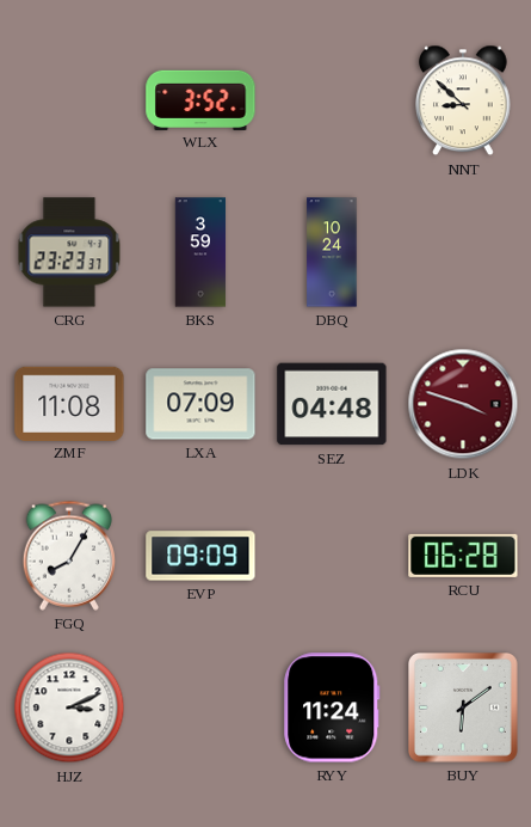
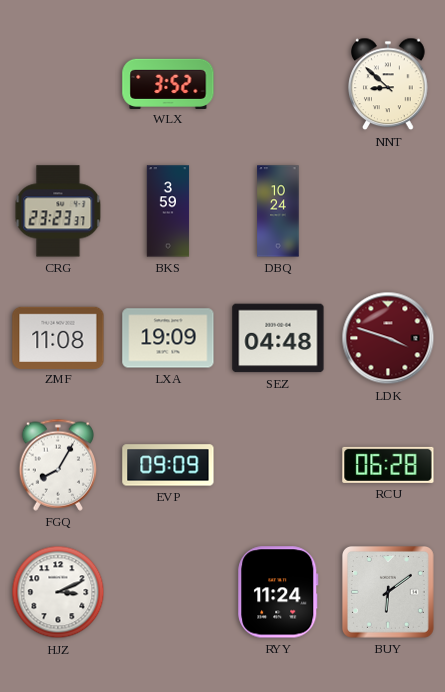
LXA: 07:09 -> 19:09 (168, 338)
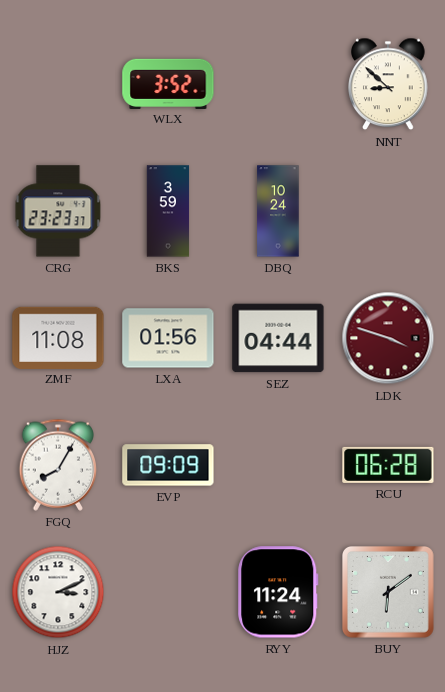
LXA: 19:09 -> 01:56 (168, 338)
SEZ: 04:48 -> 04:44 (278, 338)
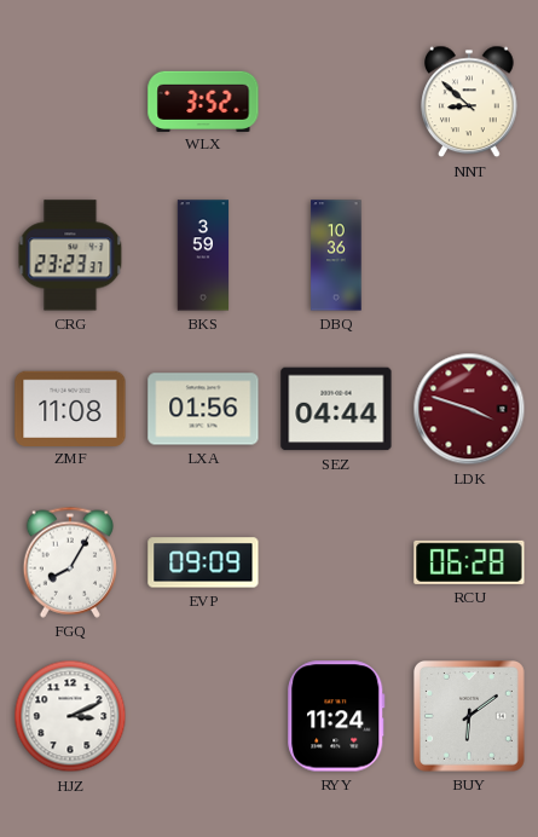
DBQ: 10:24 -> 10:36 (336, 255)
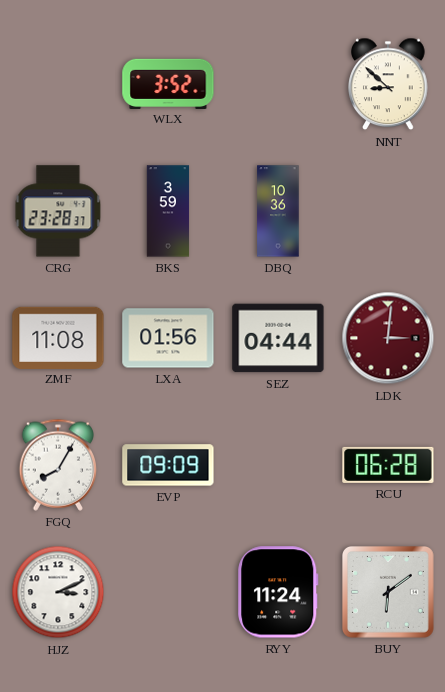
CRG: 23:23 -> 23:28 (58, 211)
LDK: 3:48 -> 3:01 (388, 338)
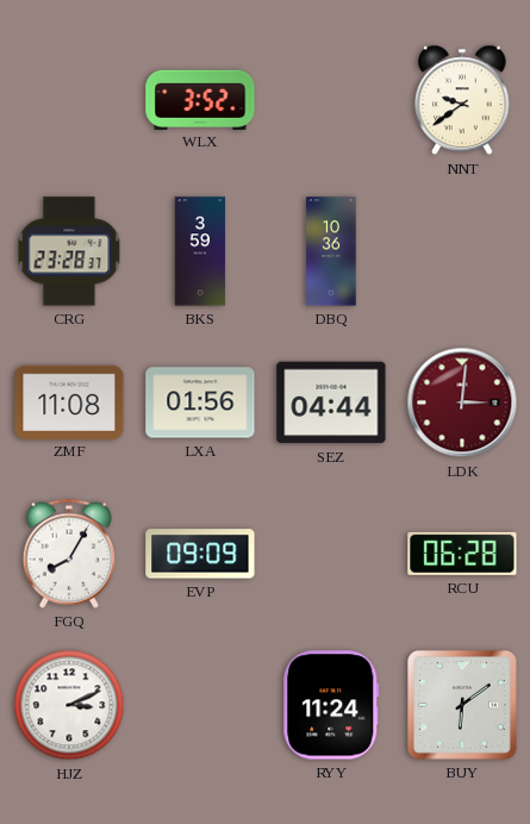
NNT: 8:52 -> 9:39 (462, 100)
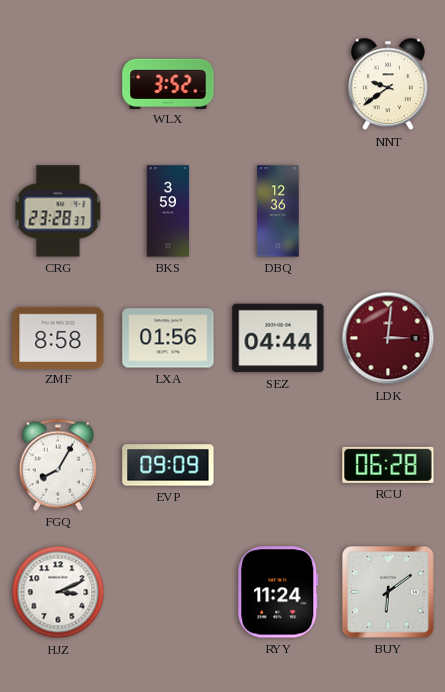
DBQ: 10:36 -> 12:36 (278, 211)
ZMF: 11:08 -> 8:58 (58, 337)
